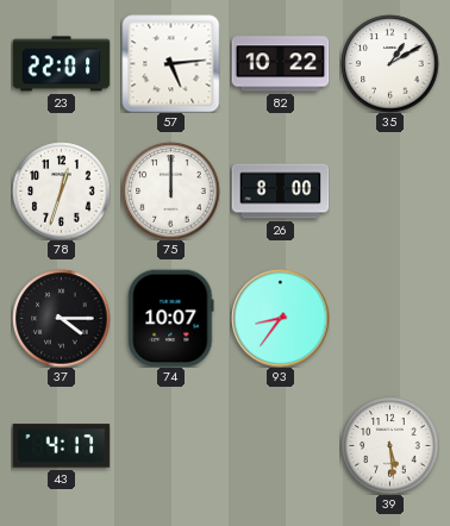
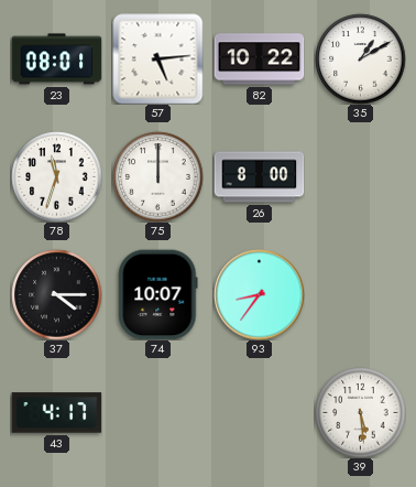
23: 22:01 -> 08:01 (56, 59)
78: 12:33 -> 11:33 (56, 176)
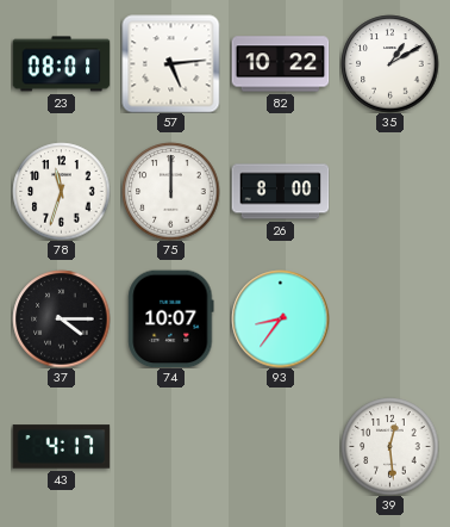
39: 5:29 -> 12:29 (389, 446)
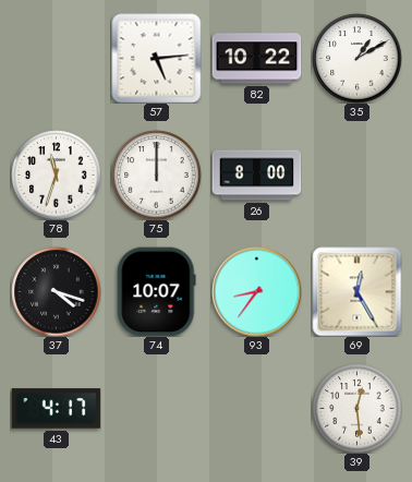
23: 08:01 -> none (61, 64)
37: 4:15 -> 4:18 (56, 291)
69: none -> 12:25 (356, 291)
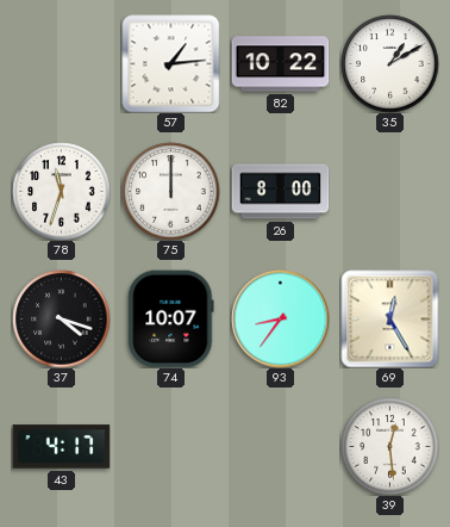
57: 5:14 -> 1:14 (170, 63)
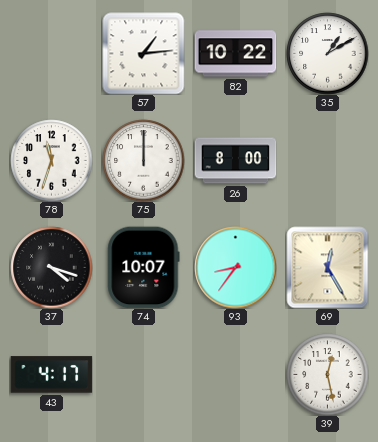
39: 12:29 -> 12:28 (327, 374)
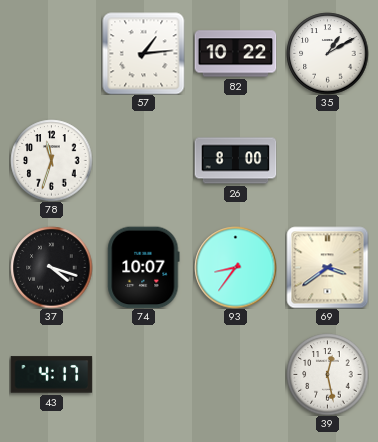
75: 12:00 -> none (143, 160)
69: 12:25 -> 3:39 (327, 267)
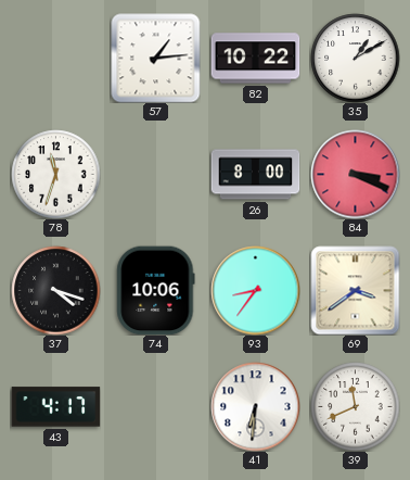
84: none -> 3:19 (355, 174)
74: 10:07 -> 10:06 (156, 290)
41: none -> 6:31 (255, 406)
39: 12:28 -> 11:41 (355, 406)
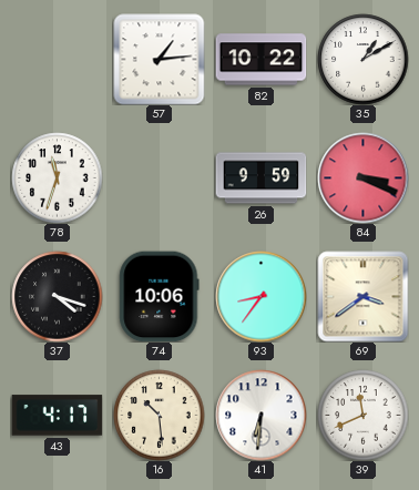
26: 8:00 -> 9:59 (260, 178)
16: none -> 10:29 (159, 415)
